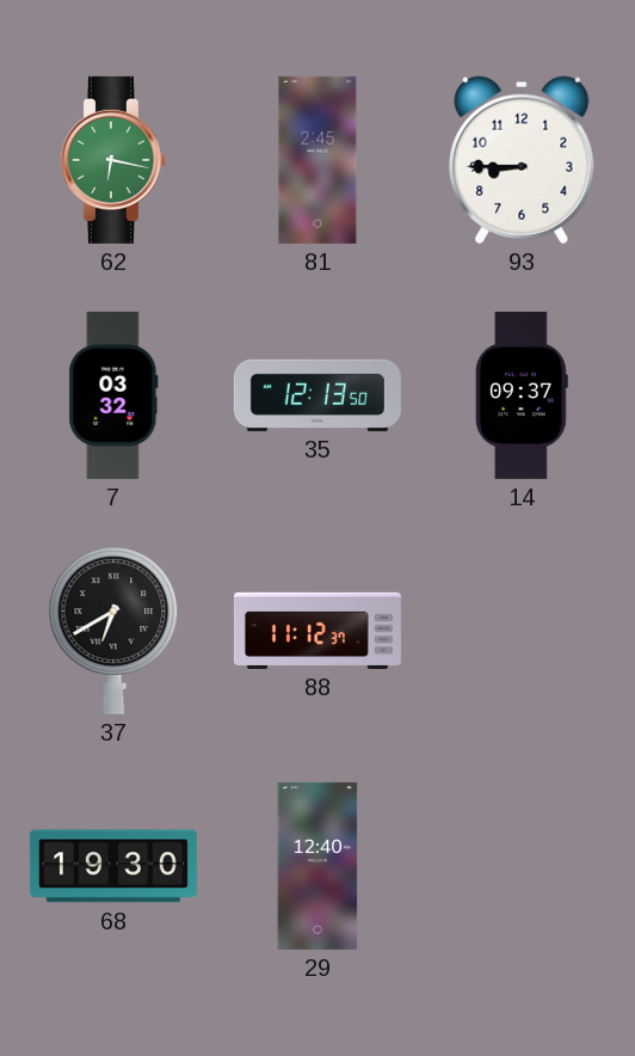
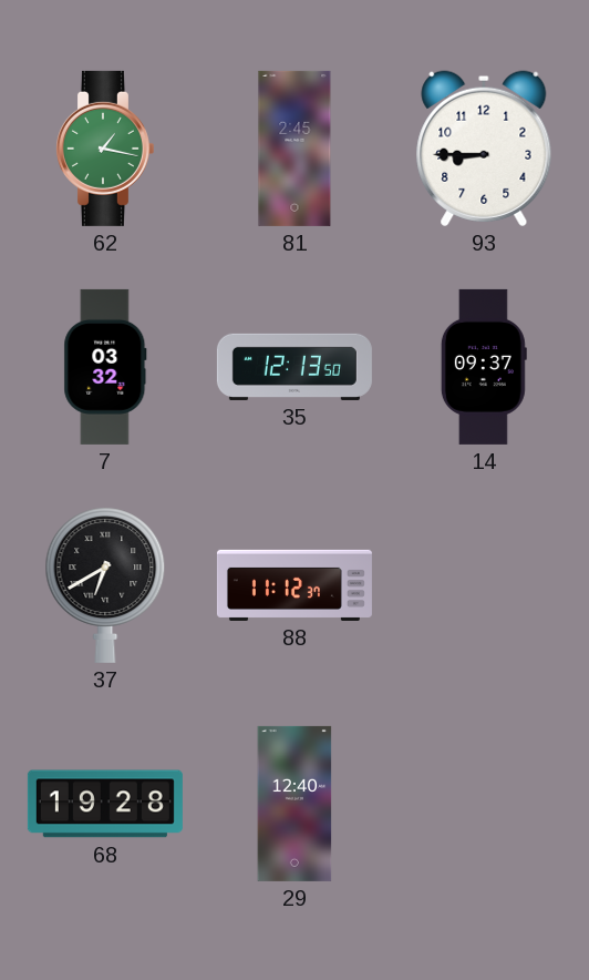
62: 6:17 -> 1:17 (104, 149)
68: 19:30 -> 19:28 (105, 804)
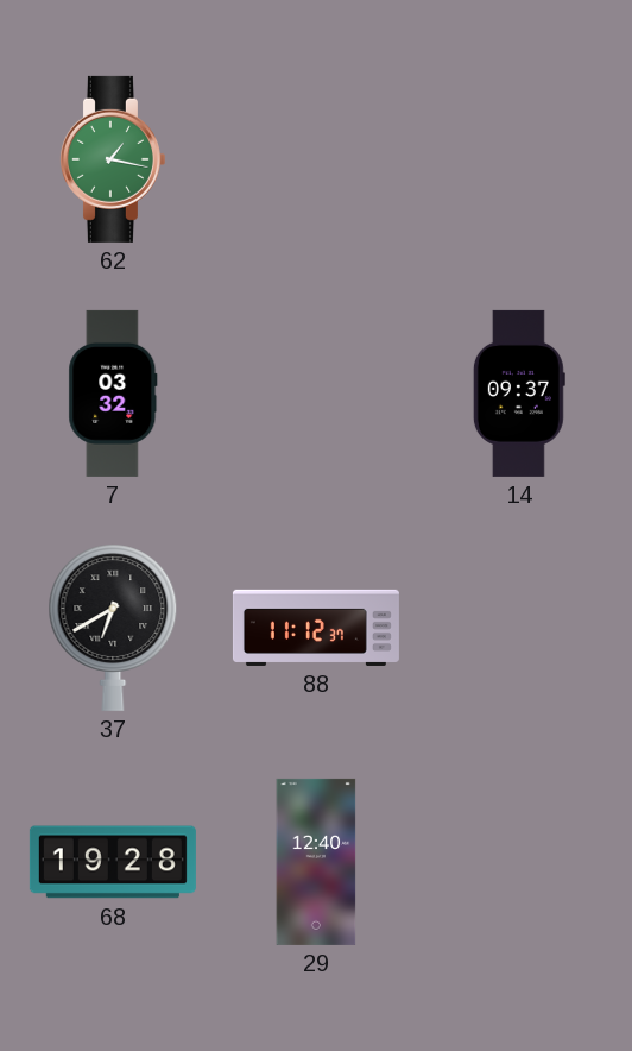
81: 2:45 -> none (294, 149)
93: 8:45 -> none (484, 149)
35: 12:13 -> none (294, 367)
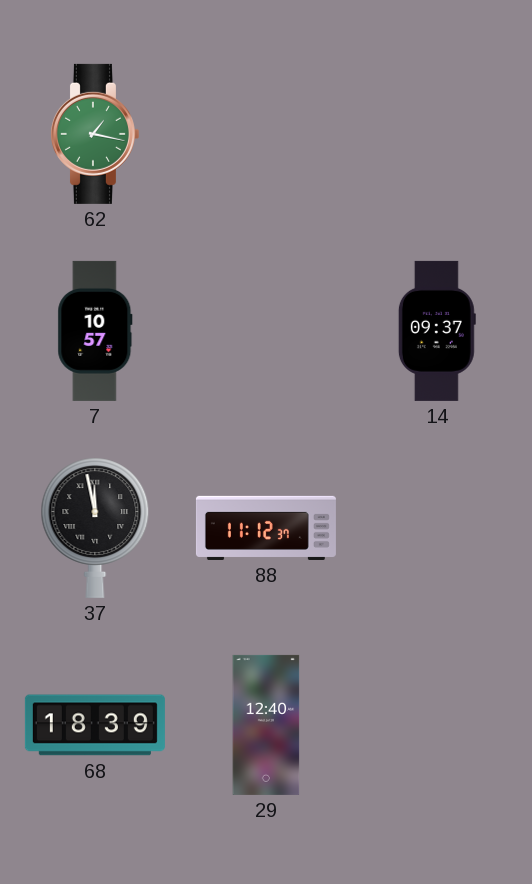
7: 03:32 -> 10:57 (95, 331)
37: 6:40 -> 11:58 (95, 528)
68: 19:28 -> 18:39 (95, 725)
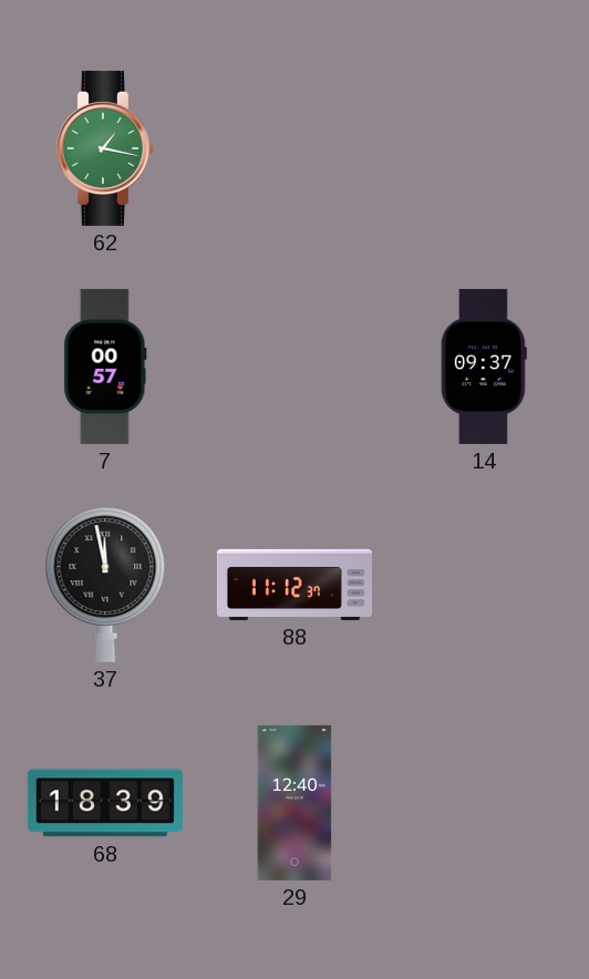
7: 10:57 -> 00:57 (105, 367)
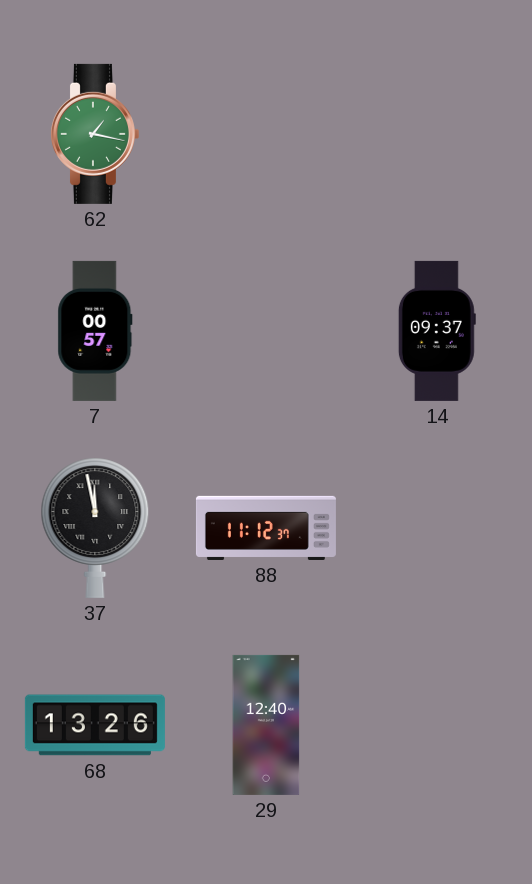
68: 18:39 -> 13:26 (95, 725)
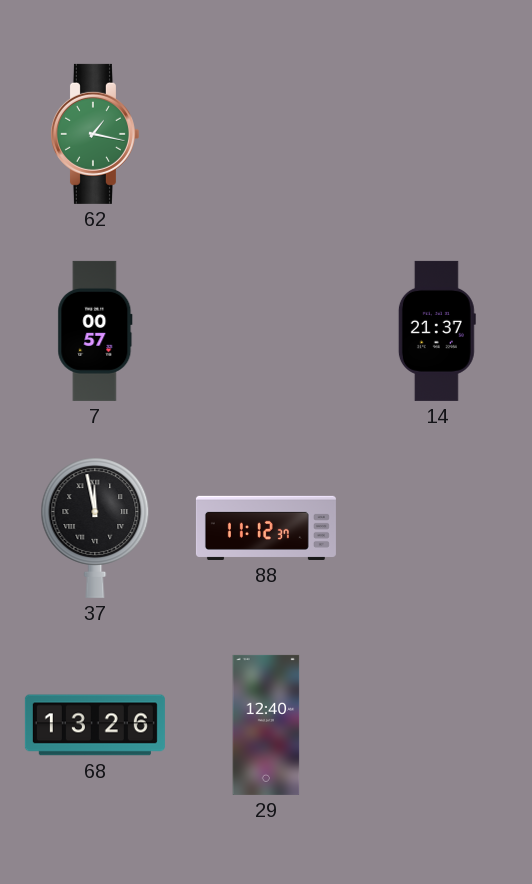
14: 09:37 -> 21:37 (437, 331)
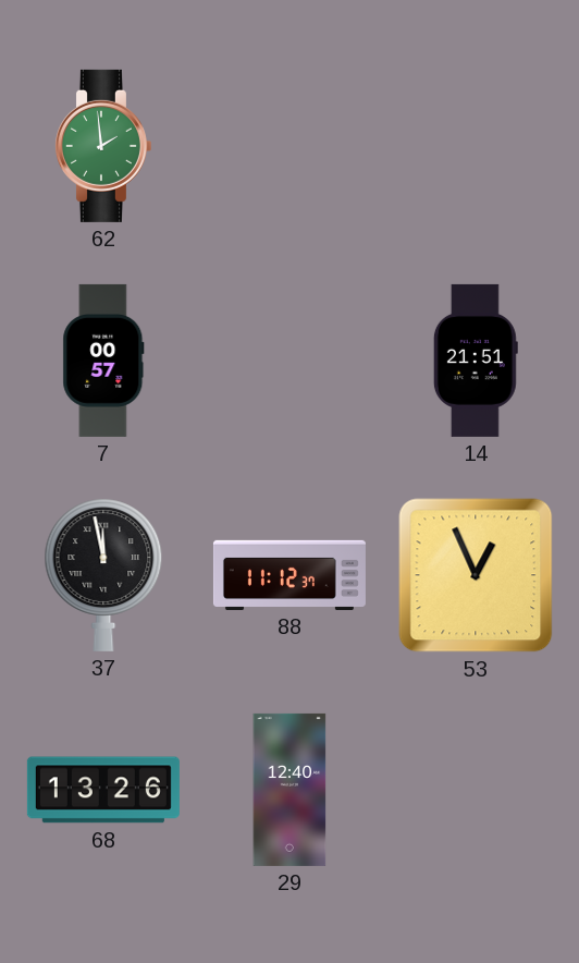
62: 1:17 -> 1:59 (102, 146)
14: 21:37 -> 21:51 (476, 361)
53: none -> 12:56 (476, 575)
